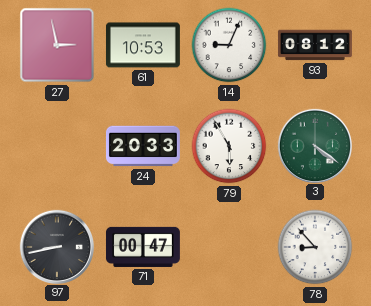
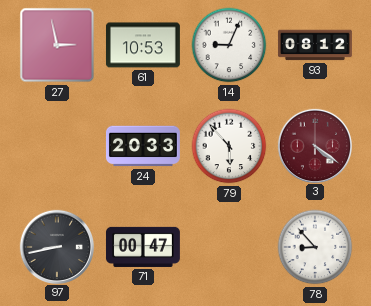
79: 5:55 -> 5:53 (229, 146)
3 dial: green -> burgundy (314, 145)
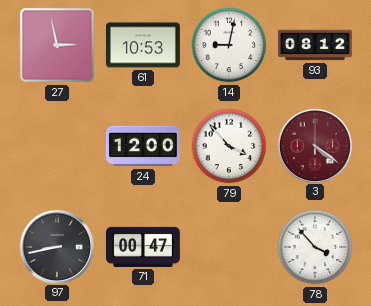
14: 9:04 -> 9:02 (229, 45)
24: 20:33 -> 12:00 (143, 146)
79: 5:53 -> 3:53 (229, 146)
78: 8:53 -> 3:53 (315, 247)
